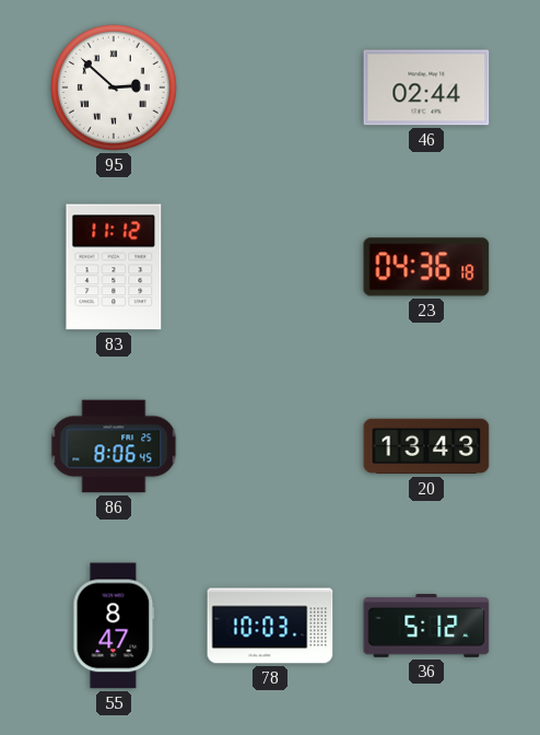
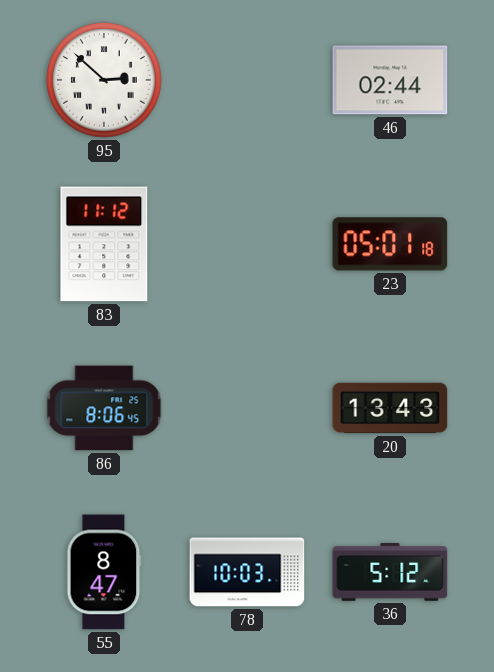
23: 04:36 -> 05:01 (390, 244)
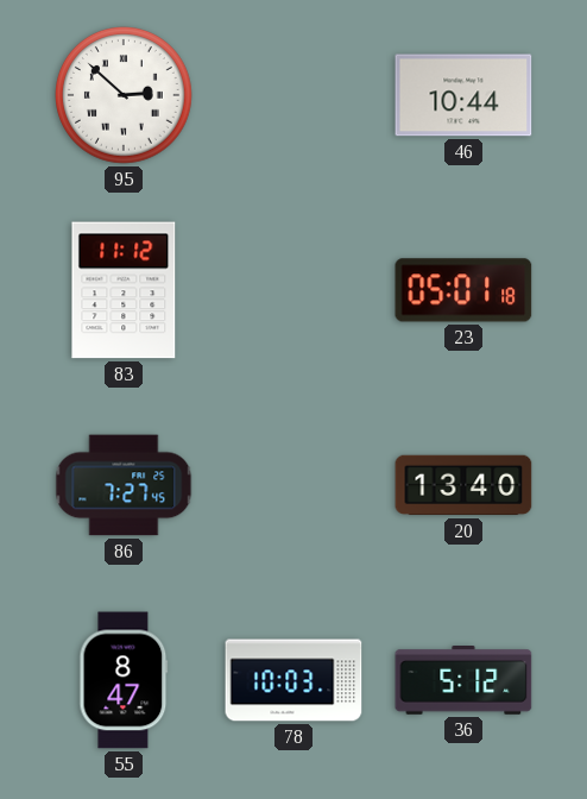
46: 02:44 -> 10:44 (463, 95)
86: 8:06 -> 7:27 (124, 485)
20: 13:43 -> 13:40 (463, 485)
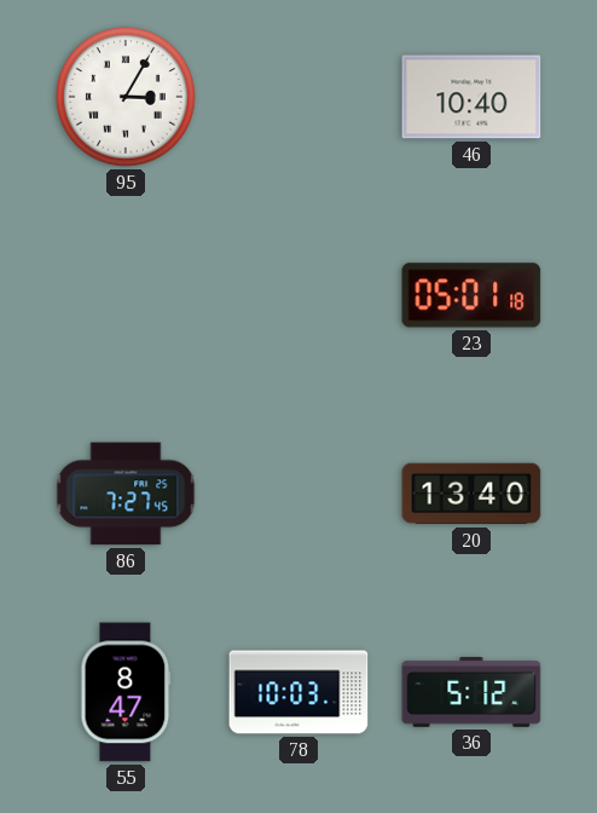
95: 2:52 -> 3:05 (127, 98)
46: 10:44 -> 10:40 (471, 97)
83: 11:12 -> none (124, 290)
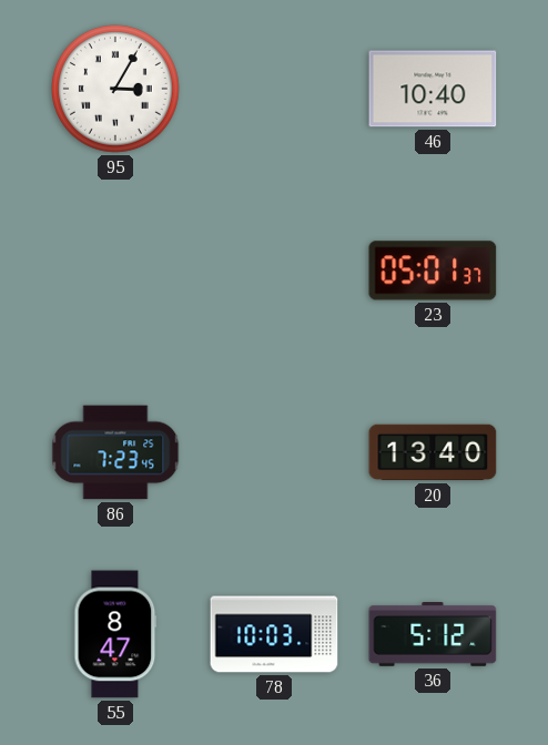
23: 05:01:18 -> 05:01:37 (433, 271)
86: 7:27 -> 7:23 (115, 452)
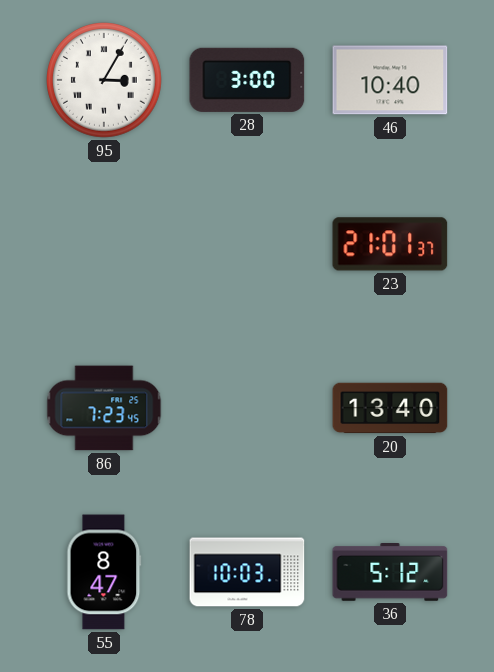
28: none -> 3:00 (247, 80)
23: 05:01 -> 21:01 (390, 244)
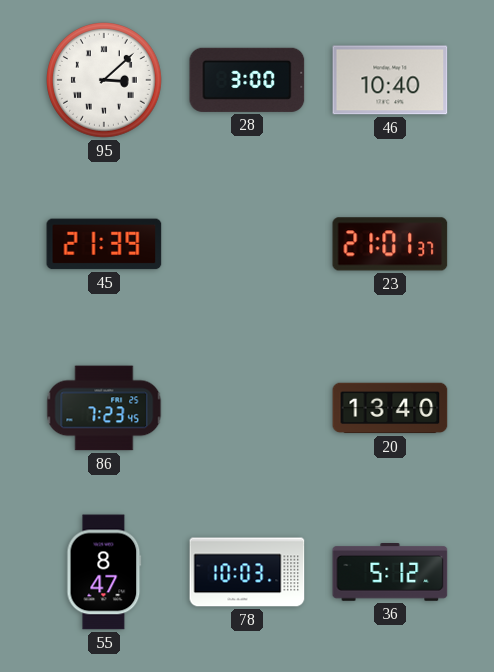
95: 3:05 -> 3:08 (105, 81)
45: none -> 21:39 (104, 244)
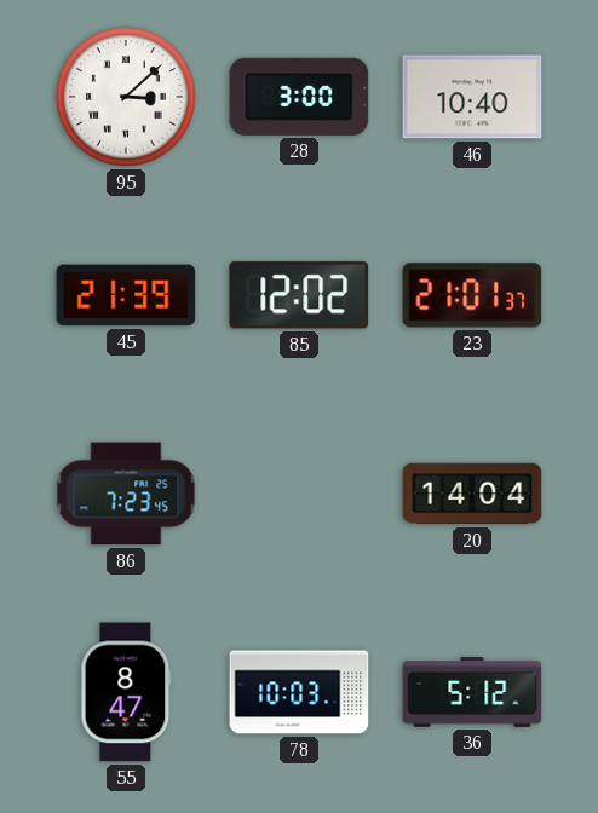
85: none -> 12:02 (299, 295)
20: 13:40 -> 14:04 (472, 494)
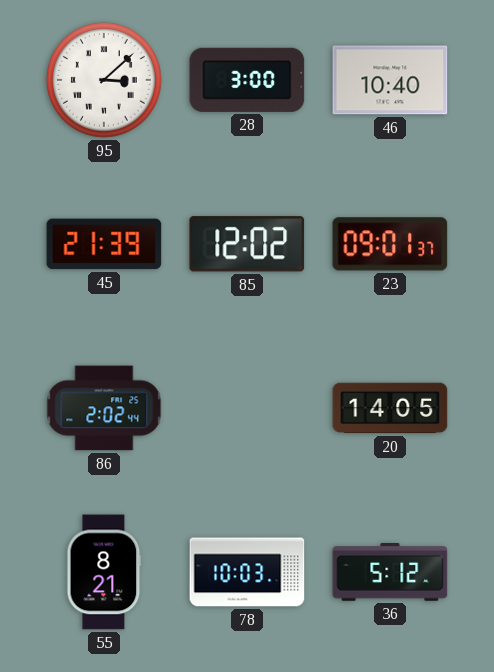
23: 21:01 -> 09:01 (390, 244)
86: 7:23 -> 2:02 (104, 408)
20: 14:04 -> 14:05 (390, 408)
55: 8:47 -> 8:21 (104, 572)
